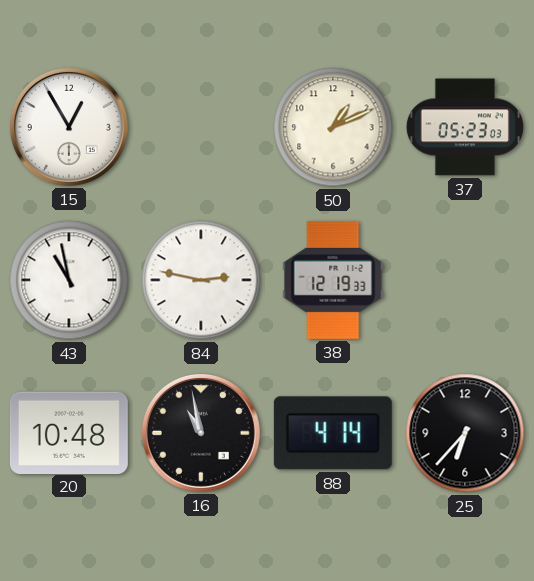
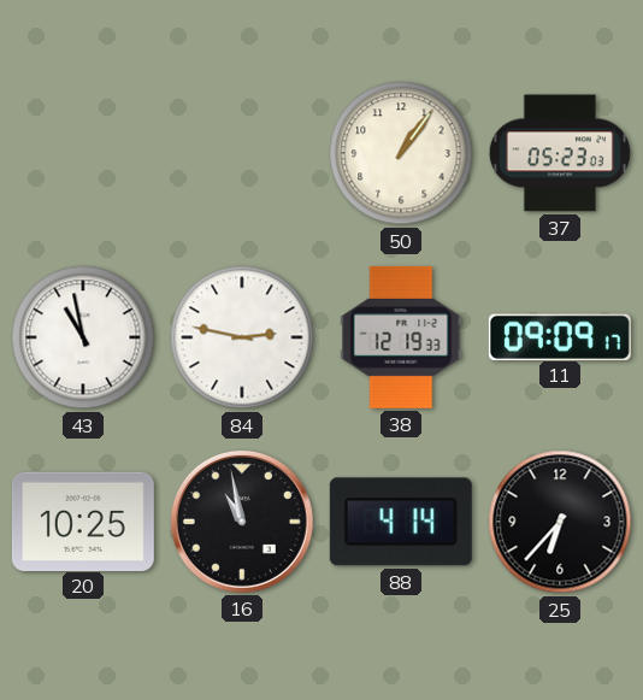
15: 12:55 -> none (69, 127)
50: 1:11 -> 1:06 (401, 153)
11: none -> 09:09 (560, 336)
20: 10:48 -> 10:25 (83, 520)
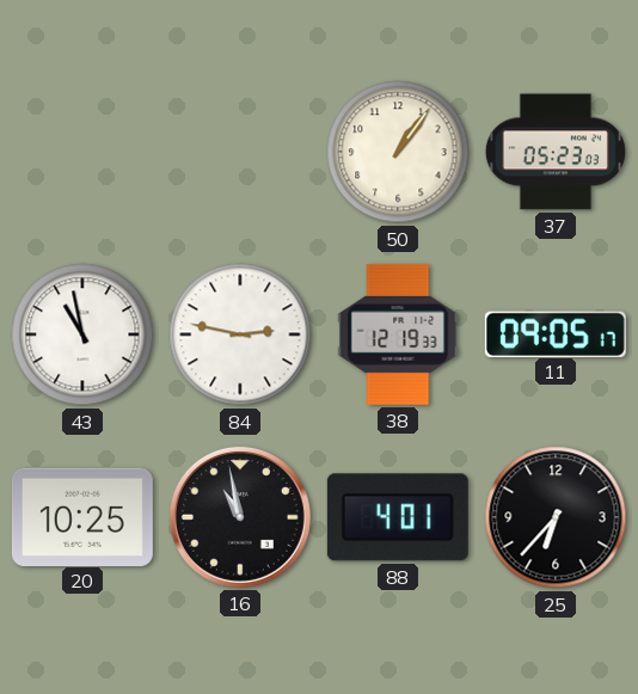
11: 09:09 -> 09:05 (556, 333)
88: 4:14 -> 4:01 (398, 517)
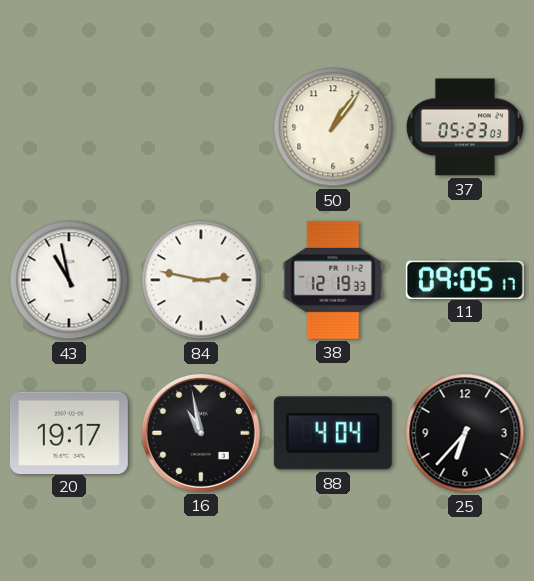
20: 10:25 -> 19:17 (69, 432)
88: 4:01 -> 4:04 (333, 433)
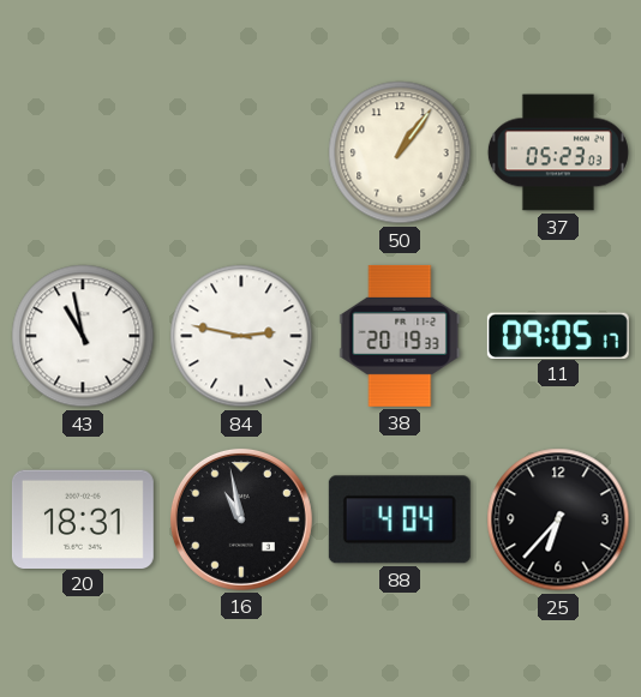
38: 12:19 -> 20:19 (400, 336)
20: 19:17 -> 18:31 (83, 518)
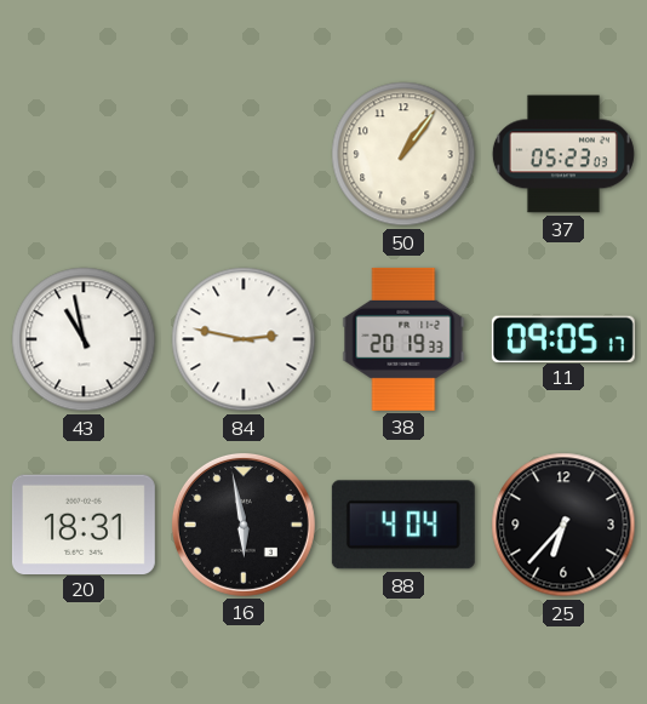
16: 10:58 -> 5:58 (244, 525)
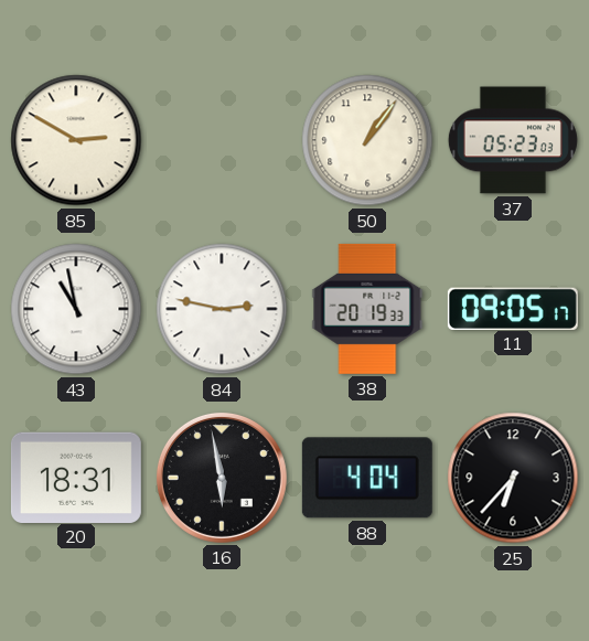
85: none -> 2:50 (76, 140)
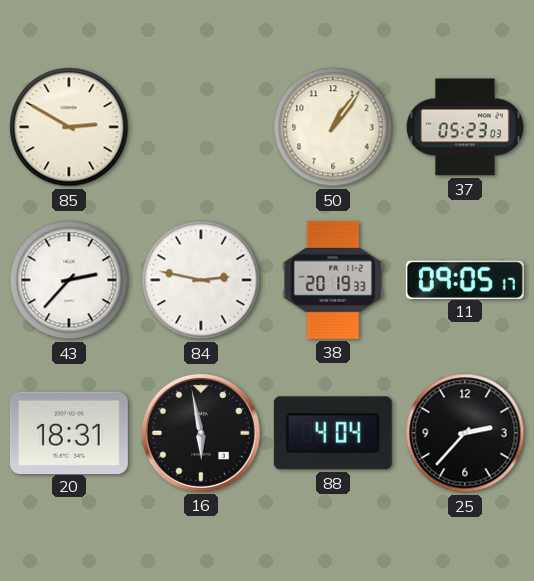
43: 10:58 -> 2:37 (69, 280)
25: 6:37 -> 2:37 (465, 433)
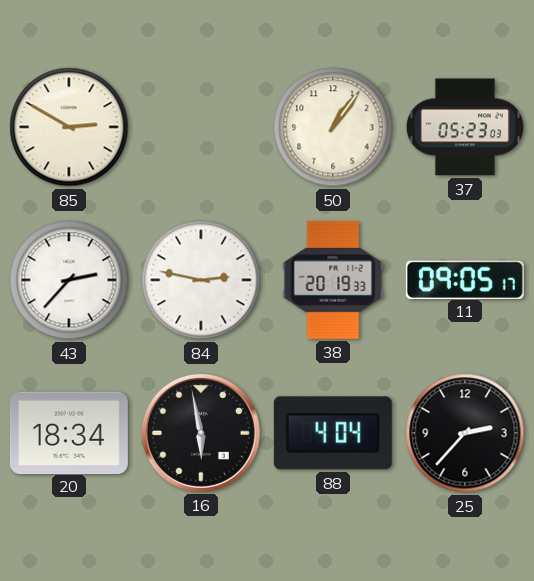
20: 18:31 -> 18:34 (69, 432)
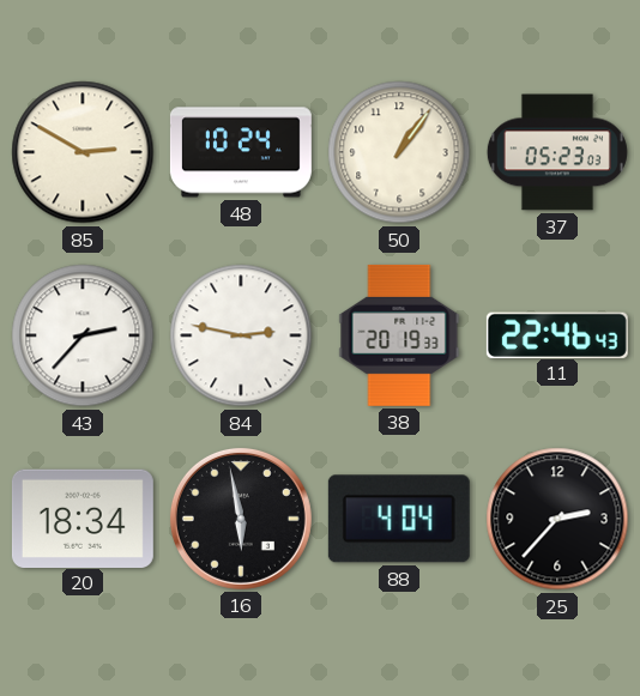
48: none -> 10:24 (241, 152)
11: 09:05 -> 22:46 (557, 334)
